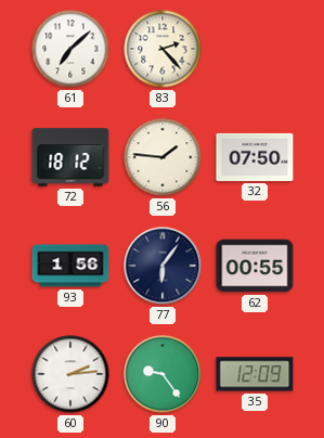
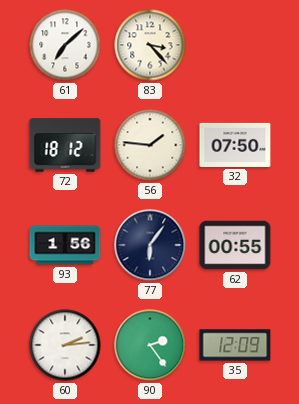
83: 2:23 -> 3:23 (150, 45)
90: 9:24 -> 2:24 (150, 345)
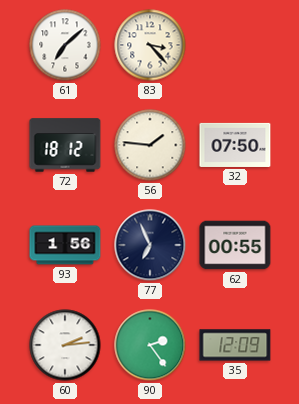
77: 6:06 -> 6:56 (150, 245)
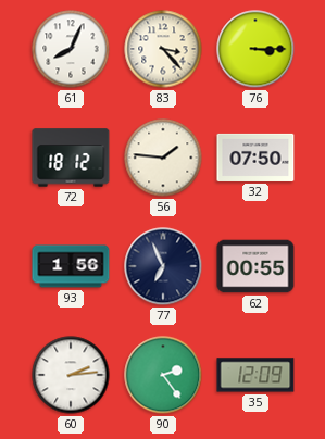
61: 7:08 -> 8:04 (71, 49)
76: none -> 3:15 (255, 49)
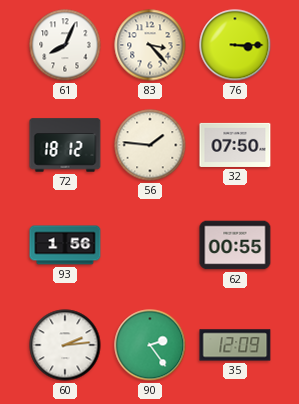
77: 6:56 -> none (163, 266)
